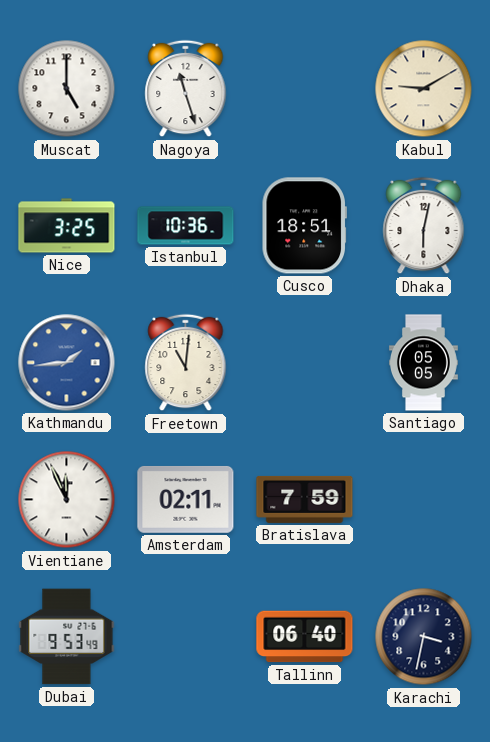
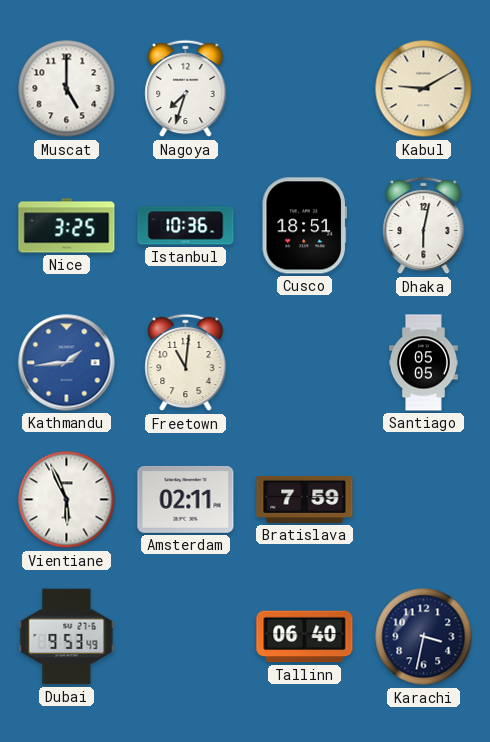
Nagoya: 11:27 -> 7:33 (186, 89)
Vientiane: 11:56 -> 5:56 (67, 500)
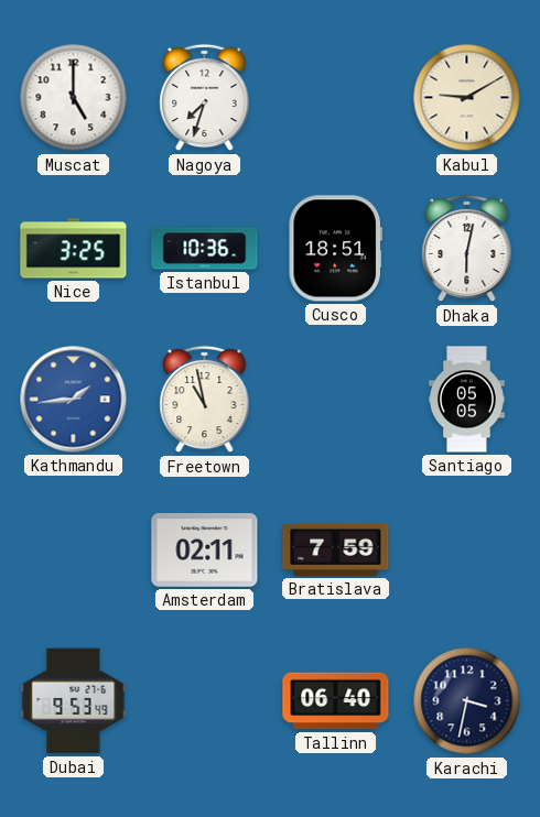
Freetown: 11:01 -> 10:58 (205, 400)
Vientiane: 5:56 -> none (67, 500)
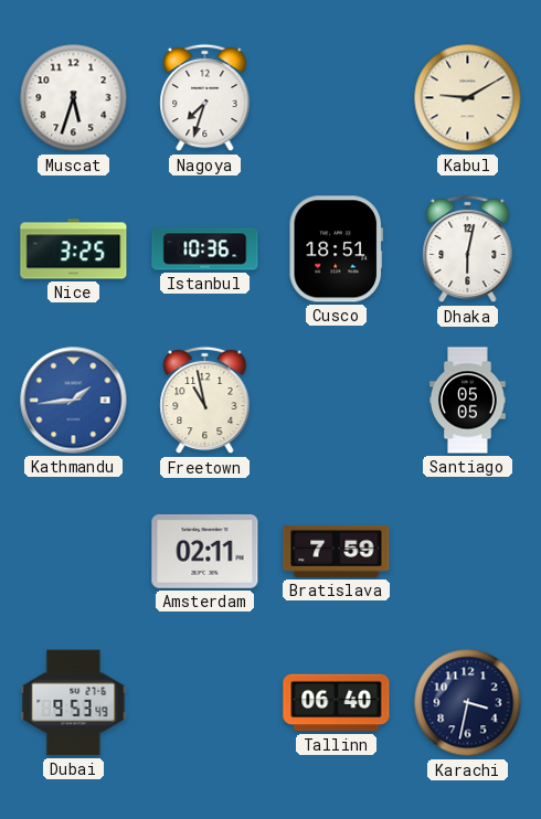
Muscat: 5:00 -> 5:33 (74, 98)
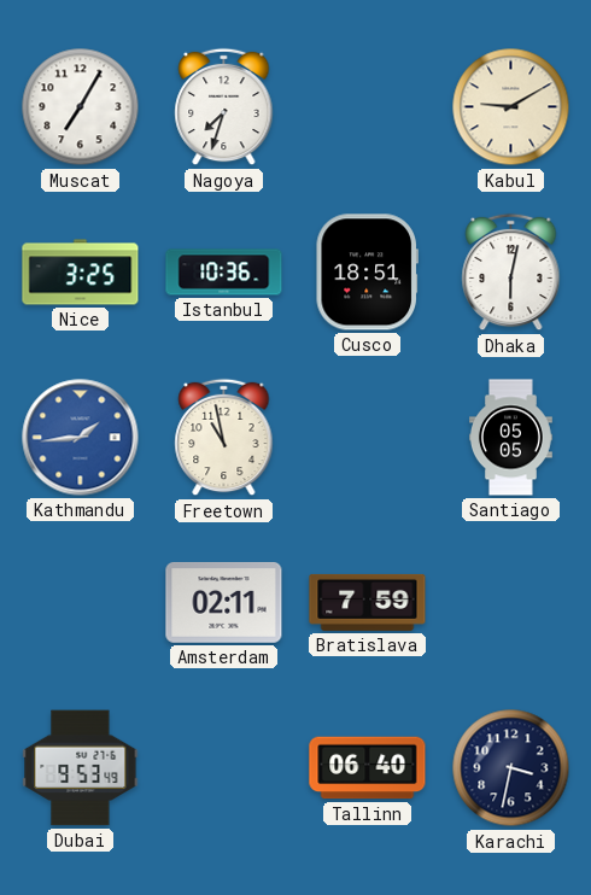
Muscat: 5:33 -> 7:05 (81, 107)
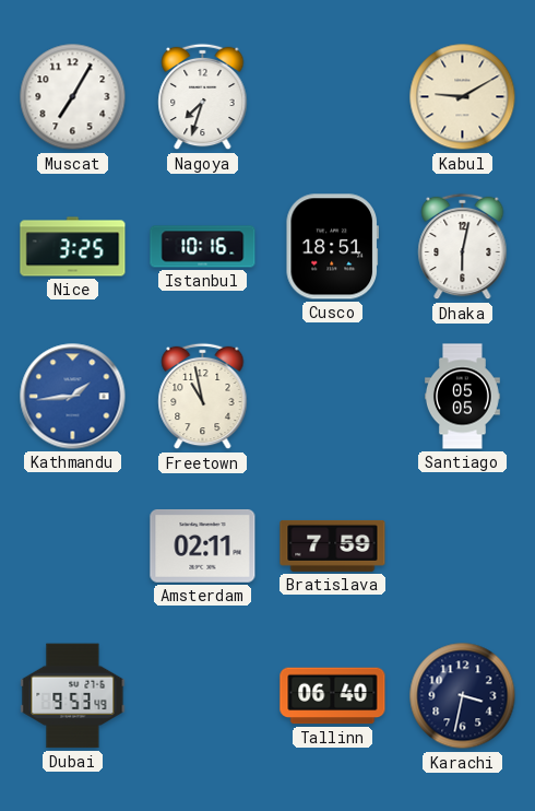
Istanbul: 10:36 -> 10:16 (203, 247)
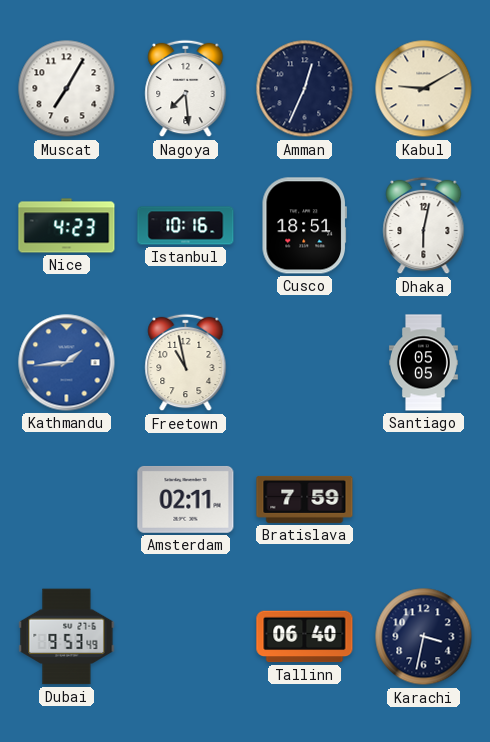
Nagoya: 7:33 -> 7:29 (186, 89)
Amman: none -> 12:34 (305, 89)
Nice: 3:25 -> 4:23 (67, 226)
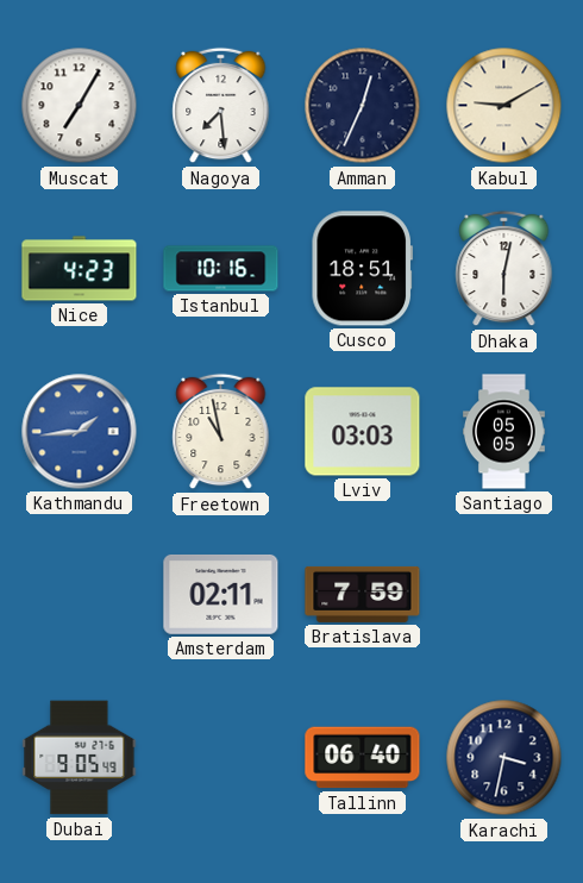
Lviv: none -> 03:03 (363, 432)
Dubai: 9:53 -> 9:05 (80, 758)
